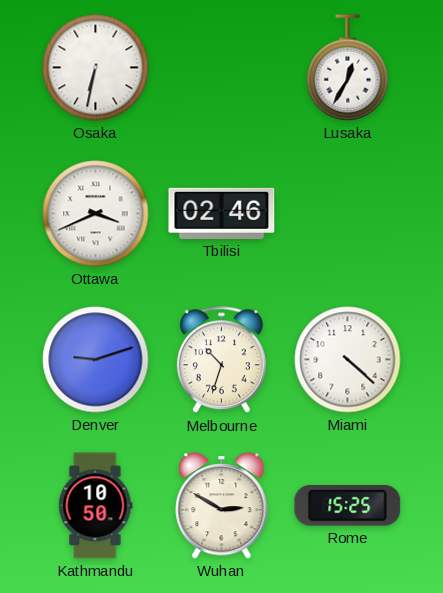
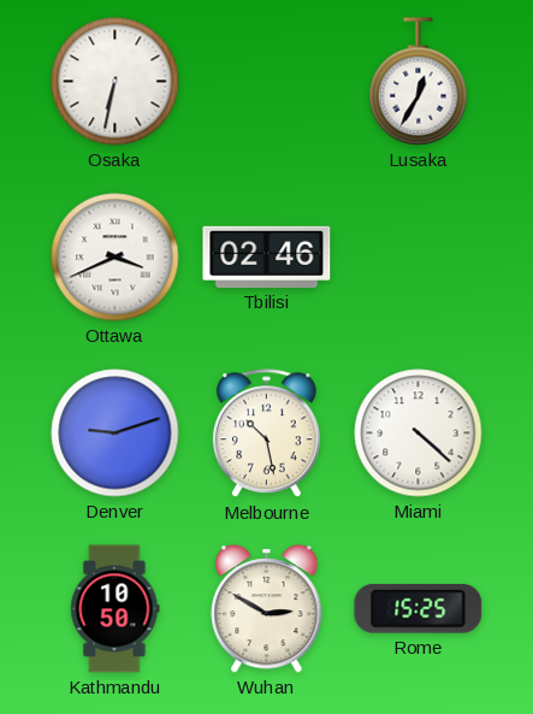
Melbourne: 10:33 -> 10:28 (266, 433)
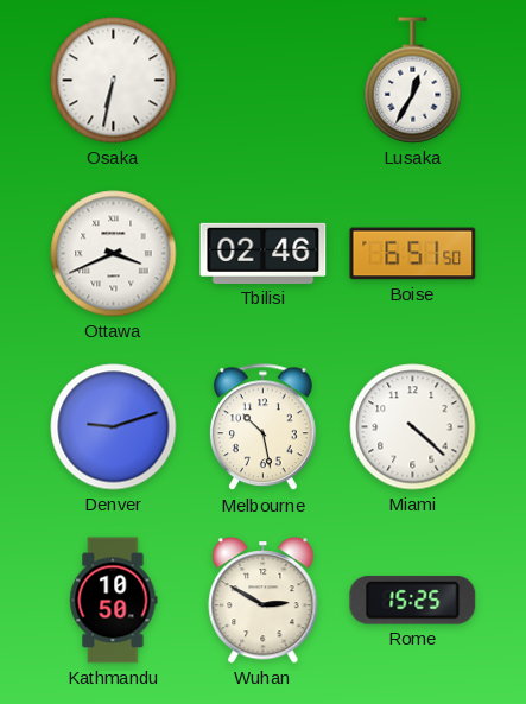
Boise: none -> 6:51 (413, 254)
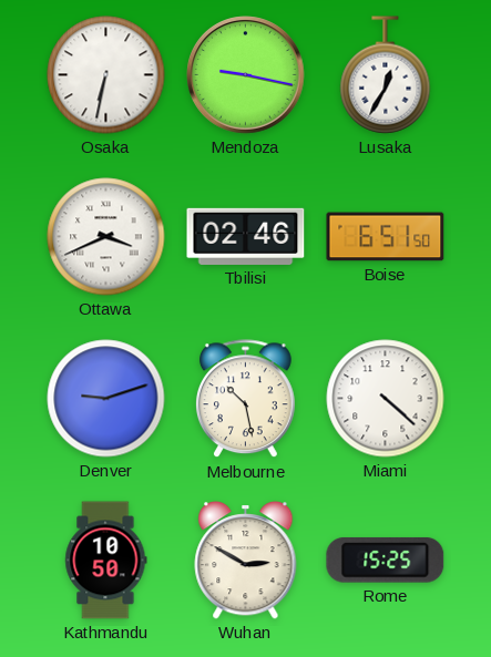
Mendoza: none -> 9:17 (246, 75)
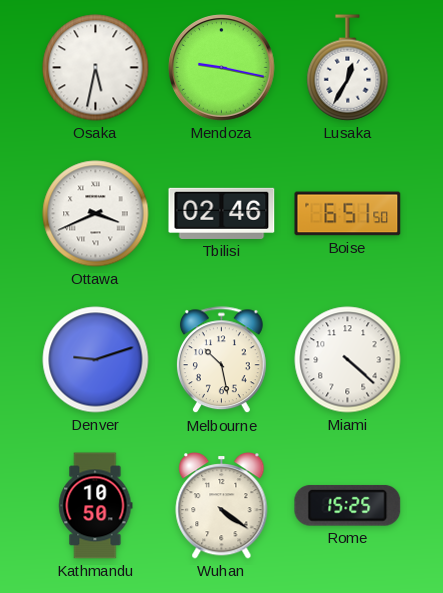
Osaka: 6:32 -> 5:32 (96, 68)
Wuhan: 2:50 -> 4:21 (222, 506)
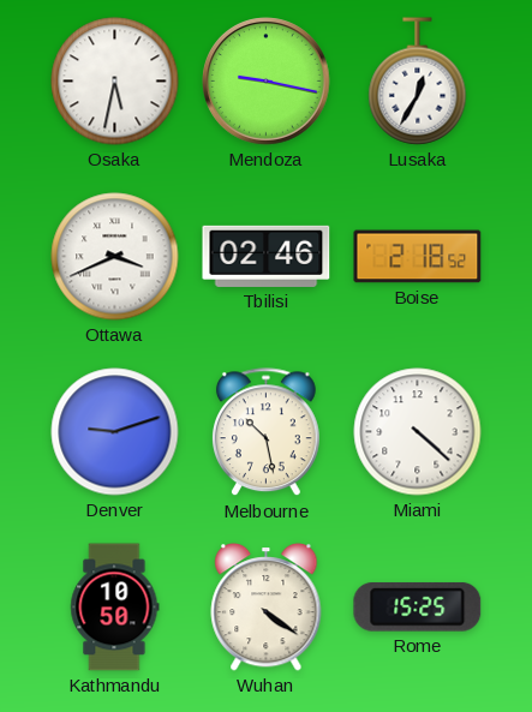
Boise: 6:51 -> 2:18 (418, 257)
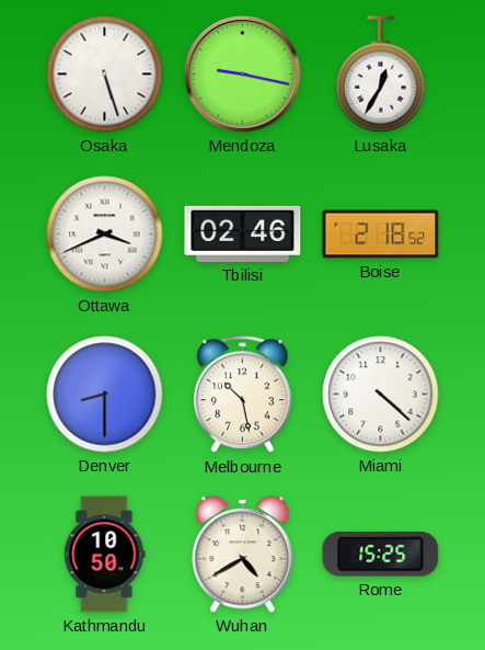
Osaka: 5:32 -> 5:27 (105, 75)
Denver: 9:12 -> 8:30 (105, 395)
Wuhan: 4:21 -> 4:40 (243, 555)
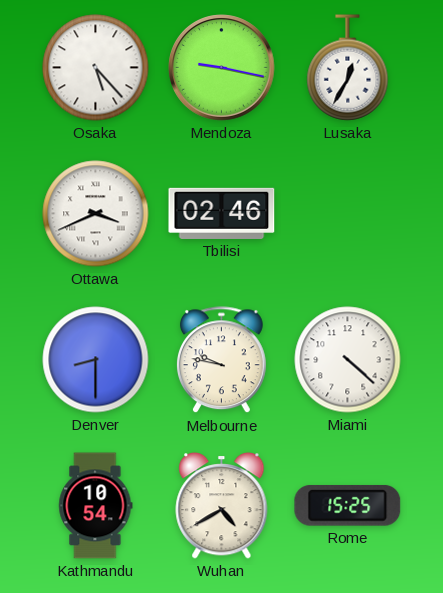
Osaka: 5:27 -> 5:23 (96, 68)
Boise: 2:18 -> none (381, 235)
Melbourne: 10:28 -> 9:47 (221, 360)
Kathmandu: 10:50 -> 10:54 (96, 506)
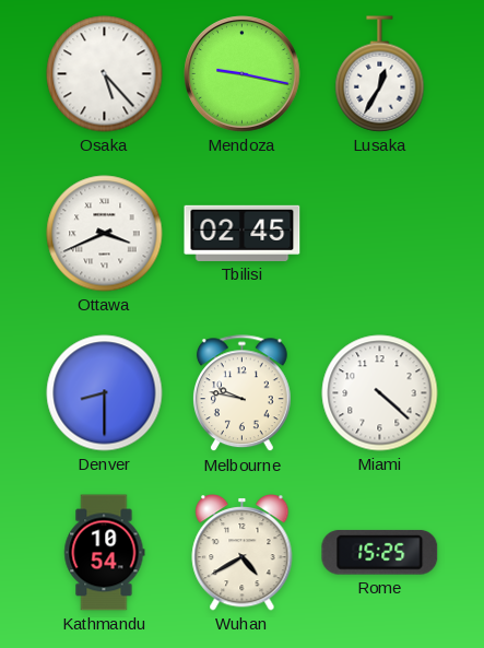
Tbilisi: 02:46 -> 02:45 (243, 233)
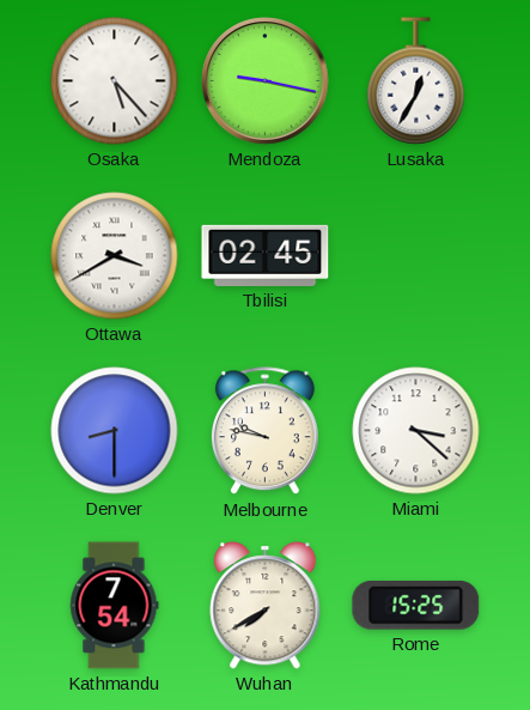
Ottawa: 3:41 -> 3:40 (115, 256)
Miami: 4:22 -> 3:22 (416, 431)
Kathmandu: 10:54 -> 7:54 (115, 606)
Wuhan: 4:40 -> 7:40 (266, 606)
